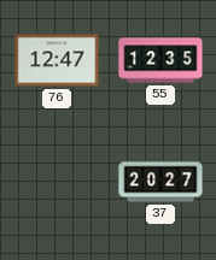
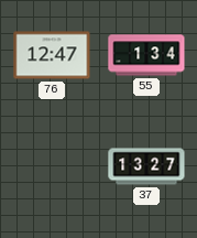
55: 12:35 -> 1:34 (146, 55)
37: 20:27 -> 13:27 (146, 166)
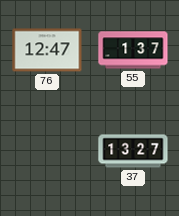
55: 1:34 -> 1:37 (133, 50)
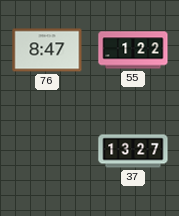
76: 12:47 -> 8:47 (47, 50)
55: 1:37 -> 1:22 (133, 50)
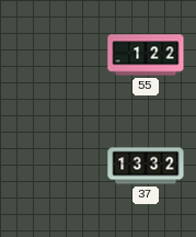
76: 8:47 -> none (47, 50)
37: 13:27 -> 13:32 (146, 166)
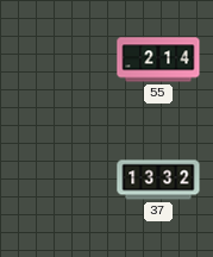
55: 1:22 -> 2:14 (158, 59)
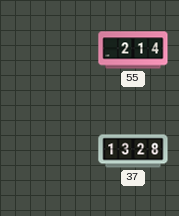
37: 13:32 -> 13:28 (133, 151)
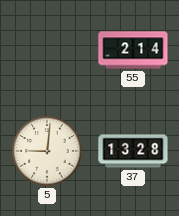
5: none -> 9:01 (47, 151)
